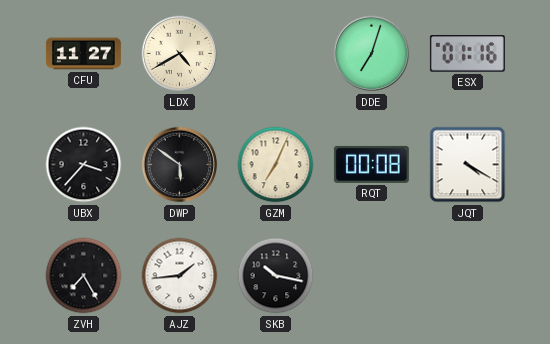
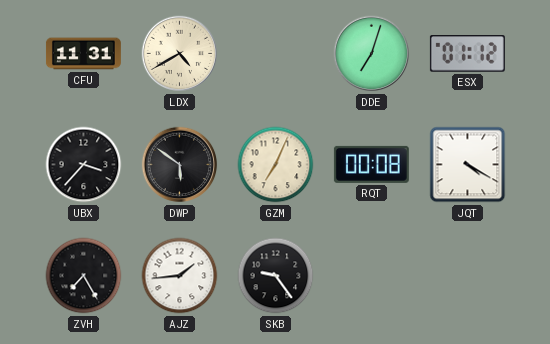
CFU: 11:27 -> 11:31 (83, 54)
ESX: 01:16 -> 01:12 (467, 54)
SKB: 10:17 -> 9:24 (276, 276)
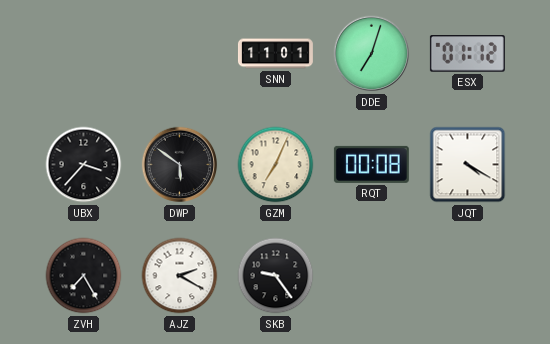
CFU: 11:31 -> none (83, 54)
LDX: 4:40 -> none (180, 54)
SNN: none -> 11:01 (275, 54)
AJZ: 1:44 -> 2:20 (180, 276)
